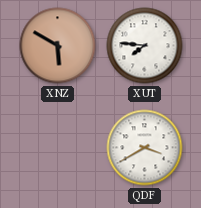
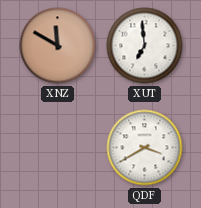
XNZ: 5:50 -> 11:50 (58, 46)
XUT: 7:46 -> 6:59 (145, 46)
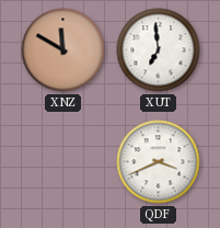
QDF: 3:40 -> 3:41 (159, 162)
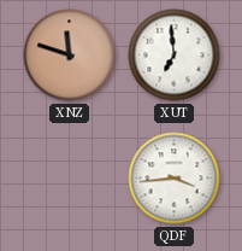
XNZ: 11:50 -> 11:48 (70, 56)
QDF: 3:41 -> 3:44 (175, 179)
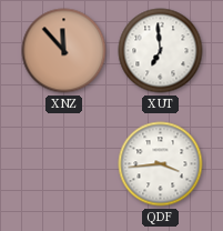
XNZ: 11:48 -> 11:53 (64, 51)
